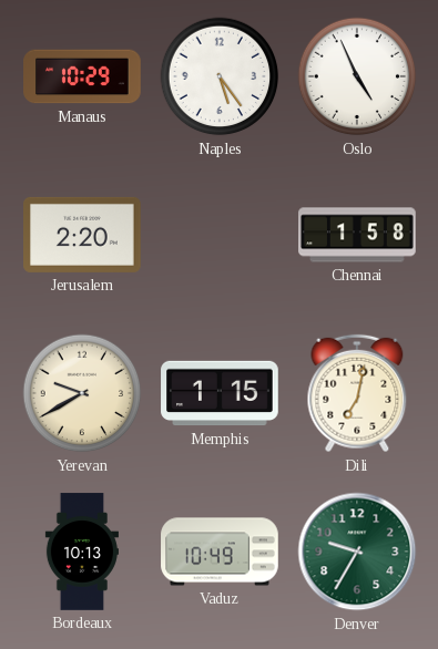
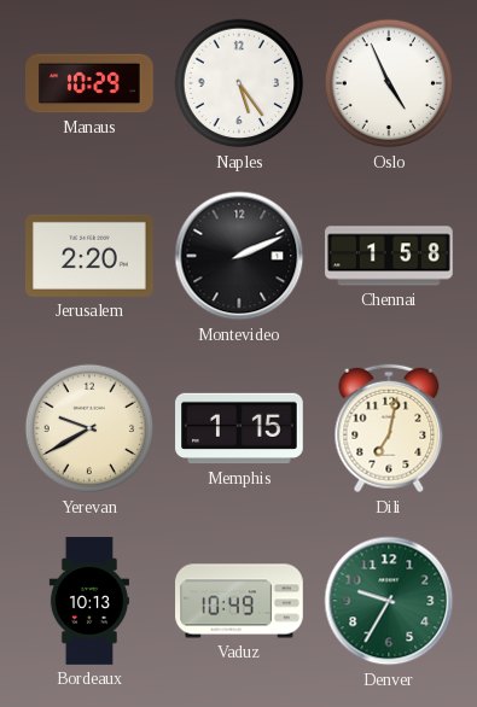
Montevideo: none -> 2:11 (239, 256)
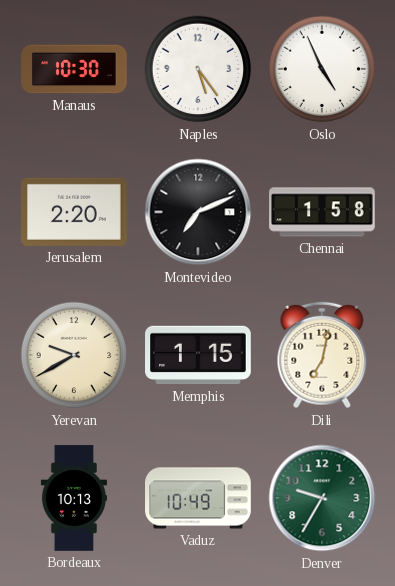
Manaus: 10:29 -> 10:30 (74, 69)
Montevideo: 2:11 -> 7:11 (198, 212)
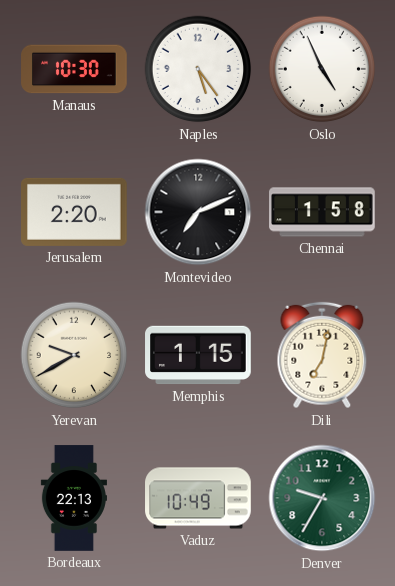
Bordeaux: 10:13 -> 22:13 (74, 498)
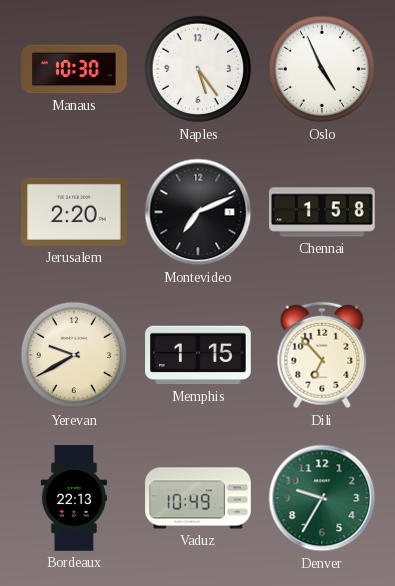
Dili: 7:02 -> 6:53 (322, 355)
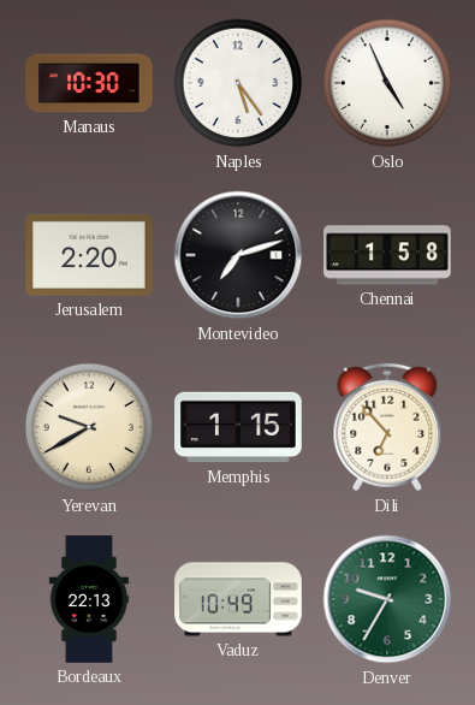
Montevideo: 7:11 -> 7:12 (238, 255)
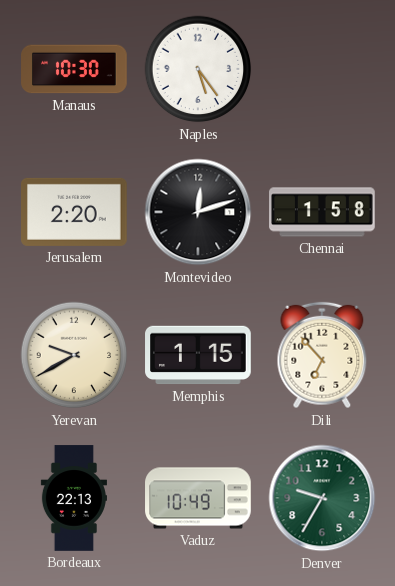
Oslo: 4:56 -> none (387, 83)
Montevideo: 7:12 -> 12:12 (198, 212)
